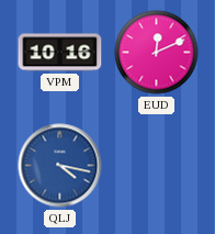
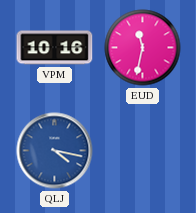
EUD: 12:11 -> 11:32 (143, 48)
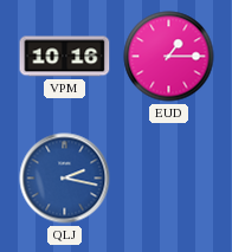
EUD: 11:32 -> 1:15 (169, 57)
QLJ: 4:17 -> 2:17 (65, 179)
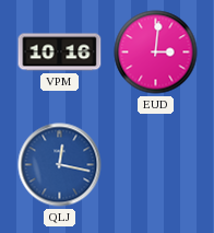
EUD: 1:15 -> 3:01 (156, 53)
QLJ: 2:17 -> 12:17 (60, 165)
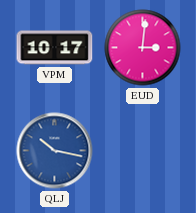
VPM: 10:16 -> 10:17 (55, 48)
QLJ: 12:17 -> 10:17 (55, 151)
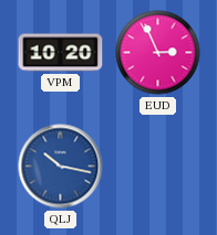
VPM: 10:17 -> 10:20 (61, 53)
EUD: 3:01 -> 2:56 (158, 53)
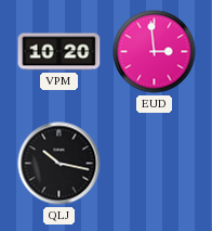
EUD: 2:56 -> 2:59 (155, 52)
QLJ dial: blue -> black (59, 164)
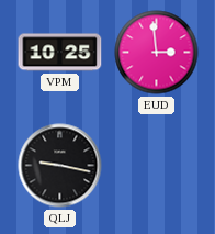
VPM: 10:20 -> 10:25 (60, 53)
QLJ: 10:17 -> 9:17 (60, 166)
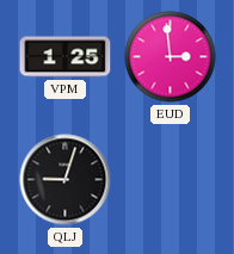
VPM: 10:25 -> 1:25 (66, 57)
QLJ: 9:17 -> 9:03 (66, 180)
